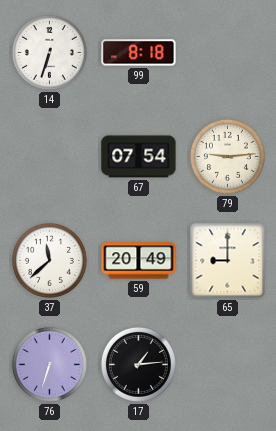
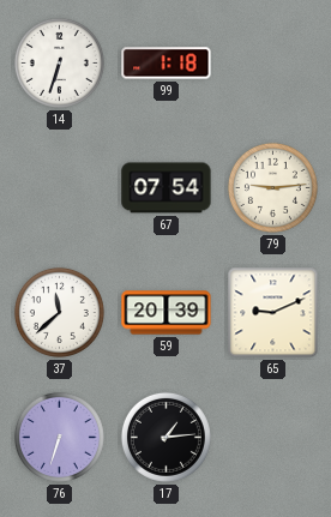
99: 8:18 -> 1:18 (167, 64)
59: 20:49 -> 20:39 (167, 313)
65: 9:00 -> 9:11 (273, 313)
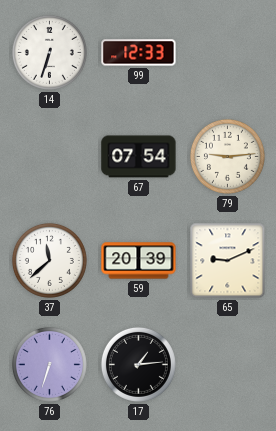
99: 1:18 -> 12:33 (139, 53)
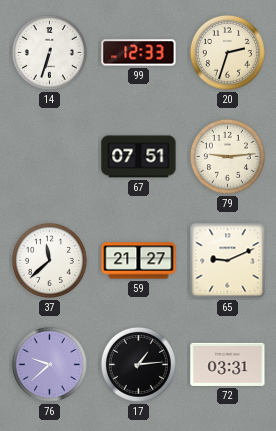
20: none -> 2:33 (227, 52)
67: 07:54 -> 07:51 (139, 157)
59: 20:39 -> 21:27 (139, 261)
76: 6:33 -> 9:38 (49, 364)
72: none -> 03:31 (228, 364)
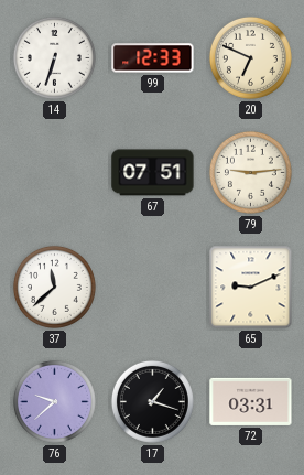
20: 2:33 -> 6:49 (250, 57)
59: 21:27 -> none (139, 261)
17: 1:14 -> 1:18 (152, 401)
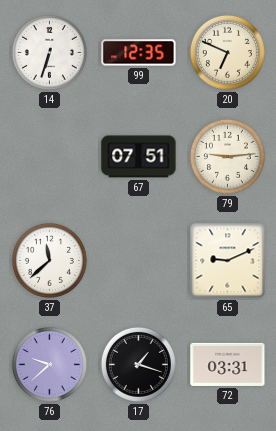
99: 12:33 -> 12:35 (139, 53)
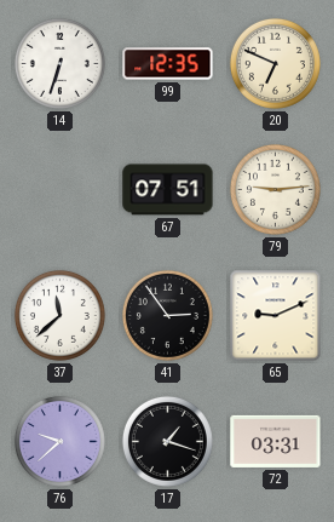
41: none -> 2:54 (167, 315)
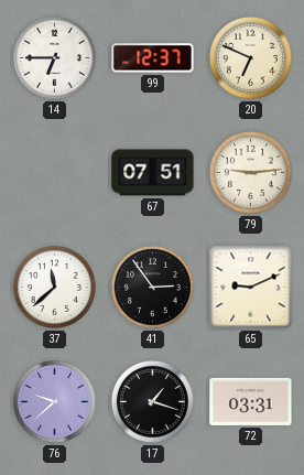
14: 6:33 -> 6:45 (54, 57)
99: 12:35 -> 12:37 (153, 58)
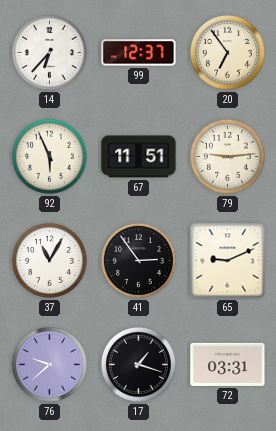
14: 6:45 -> 6:37 (49, 52)
20: 6:49 -> 6:54 (227, 52)
92: none -> 5:56 (49, 156)
67: 07:51 -> 11:51 (139, 157)
37: 11:38 -> 11:05 (49, 260)
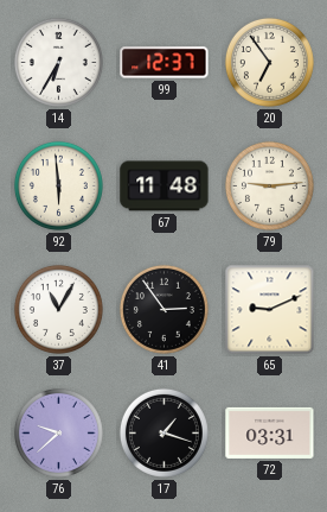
14: 6:37 -> 6:35 (58, 62)
92: 5:56 -> 5:59 (58, 185)
67: 11:51 -> 11:48 (165, 187)
